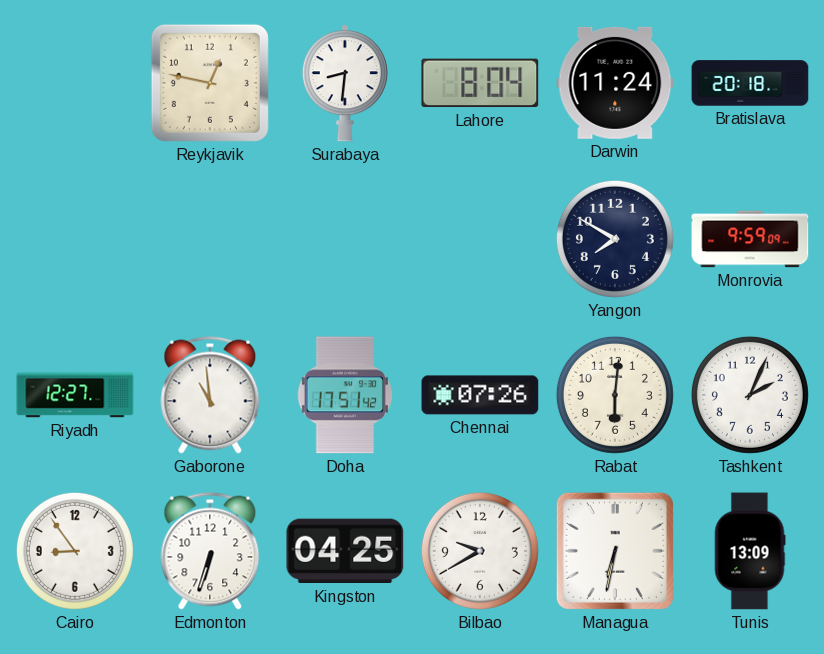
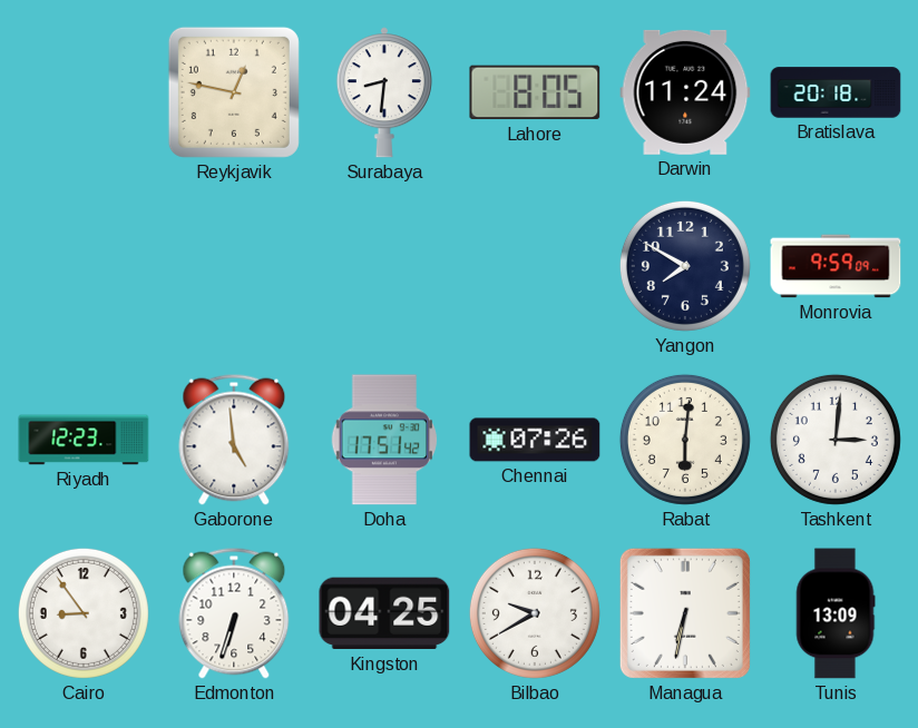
Lahore: 8:04 -> 8:05 (535, 92)
Riyadh: 12:27 -> 12:23 (84, 440)
Gaborone: 10:59 -> 4:59 (234, 440)
Tashkent: 2:04 -> 3:01 (836, 440)
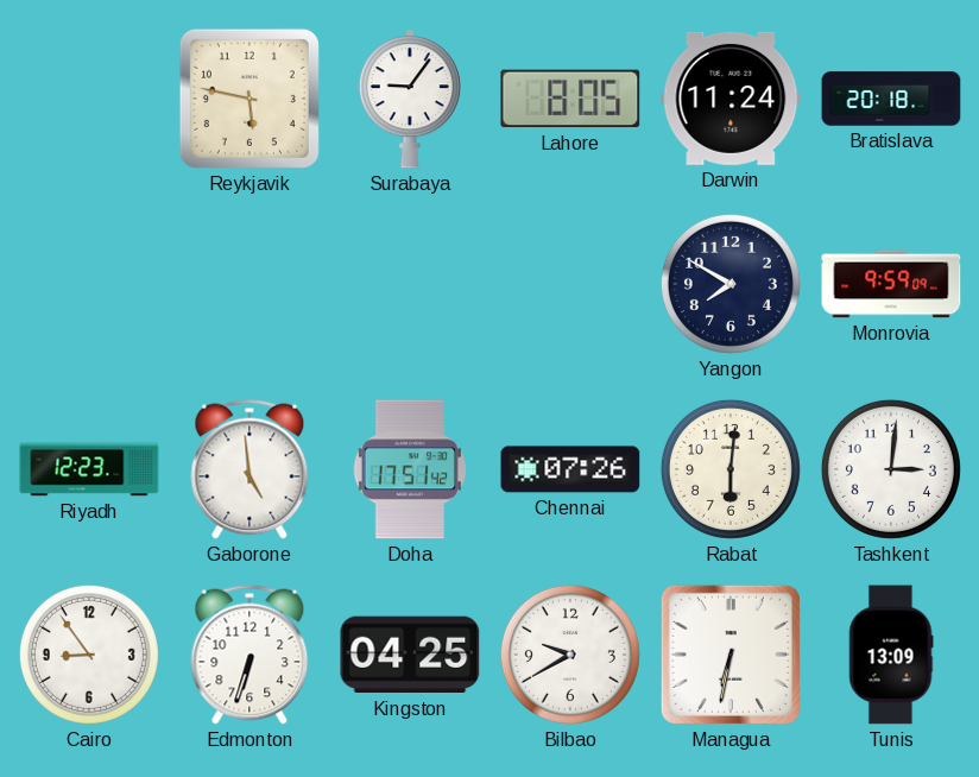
Reykjavik: 12:47 -> 5:47 (250, 99)
Surabaya: 8:31 -> 9:06 (410, 99)
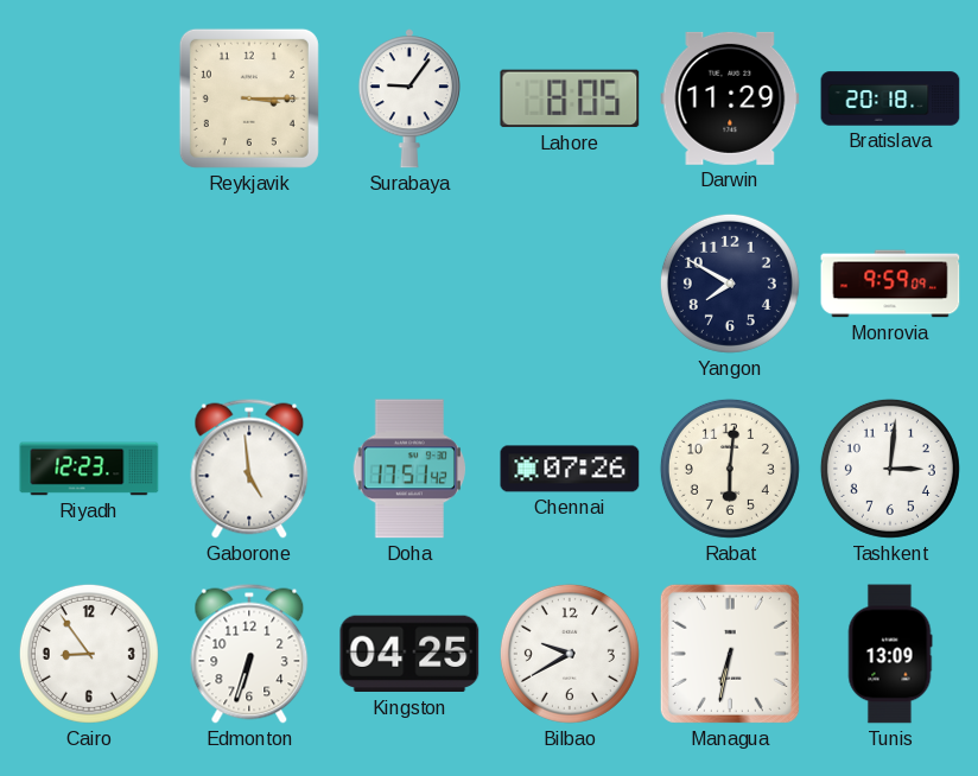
Reykjavik: 5:47 -> 3:15 (249, 98)
Darwin: 11:24 -> 11:29 (730, 98)
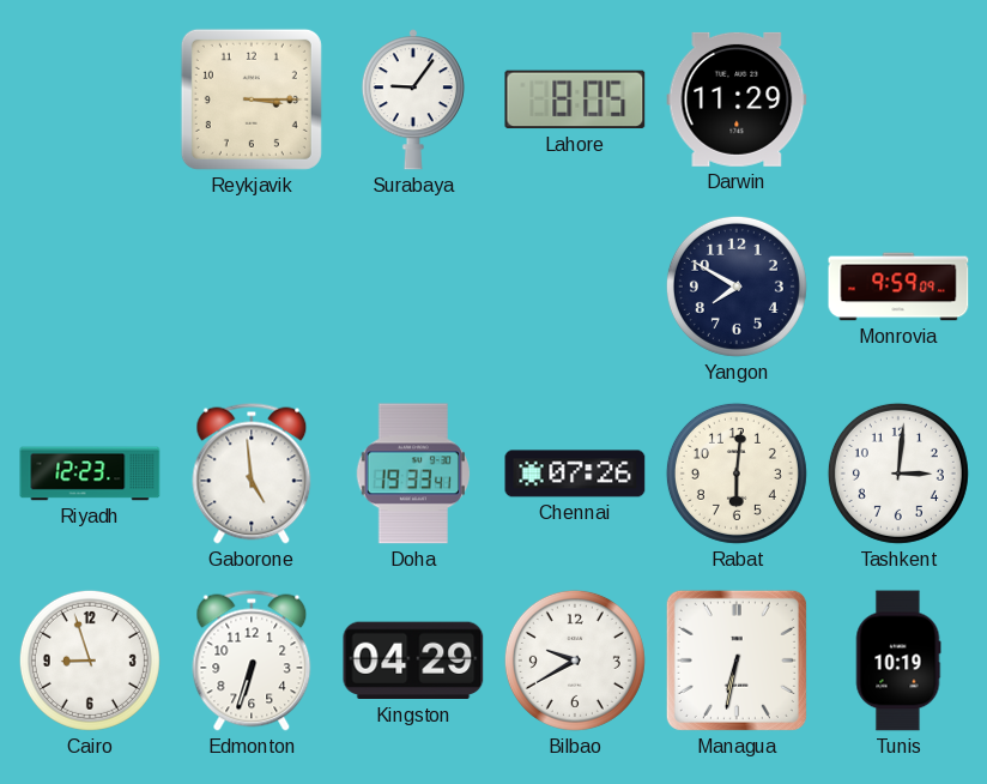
Bratislava: 20:18 -> none (890, 98)
Doha: 17:51 -> 19:33 (412, 474)
Cairo: 8:54 -> 8:57 (90, 661)
Kingston: 04:25 -> 04:29 (413, 661)
Tunis: 13:09 -> 10:19 (898, 661)
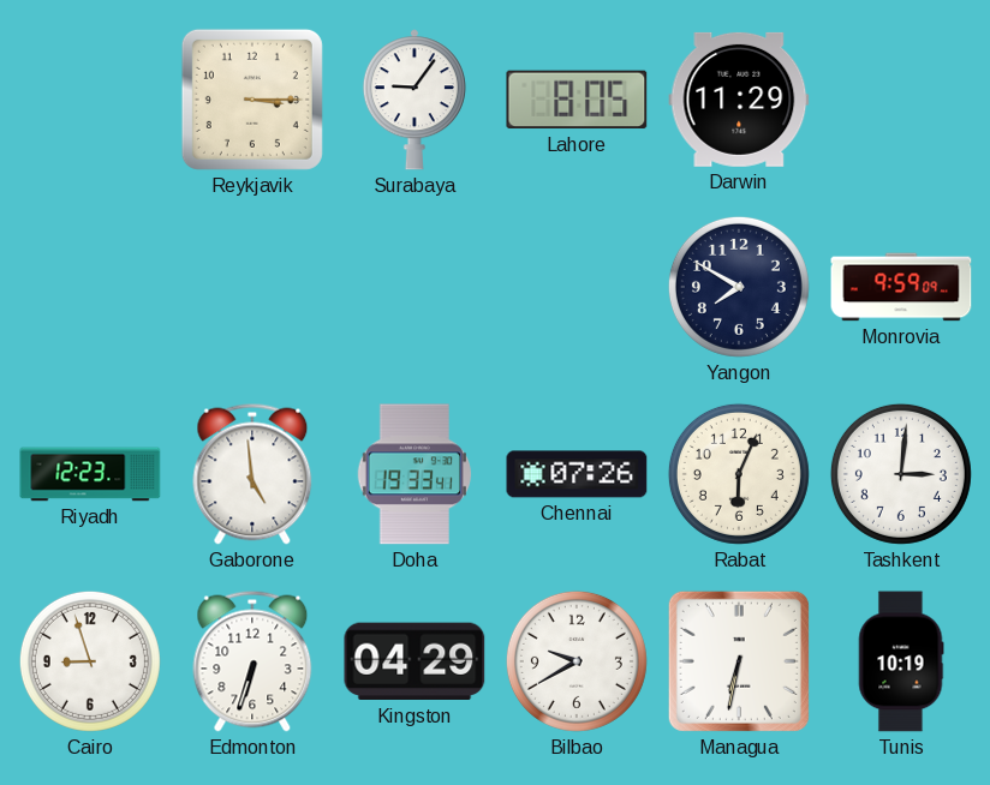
Rabat: 6:01 -> 6:04 (739, 474)
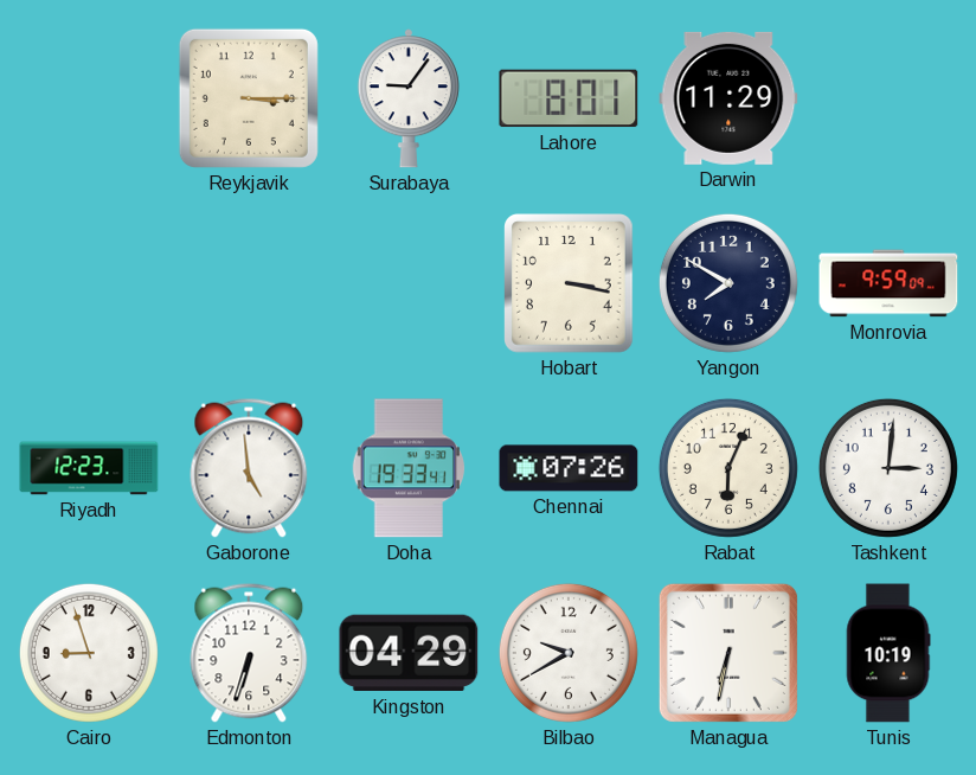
Lahore: 8:05 -> 8:01 (569, 98)
Hobart: none -> 3:17 (570, 284)
